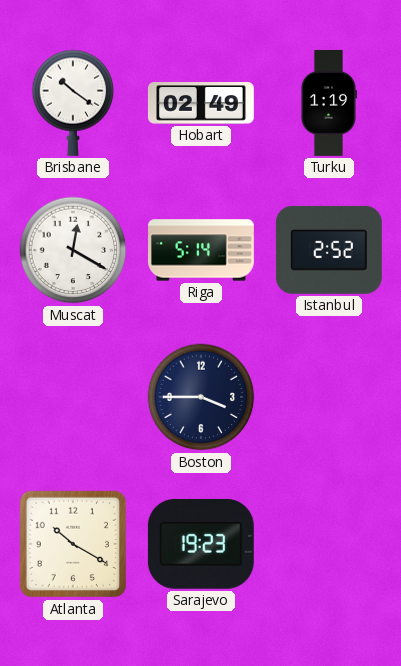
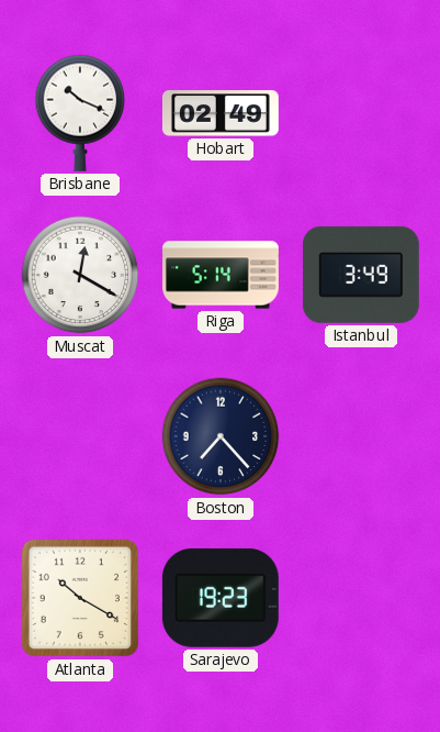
Brisbane: 10:21 -> 10:19 (80, 113)
Turku: 1:19 -> none (328, 103)
Istanbul: 2:52 -> 3:49 (361, 275)
Boston: 3:45 -> 7:23 (221, 436)
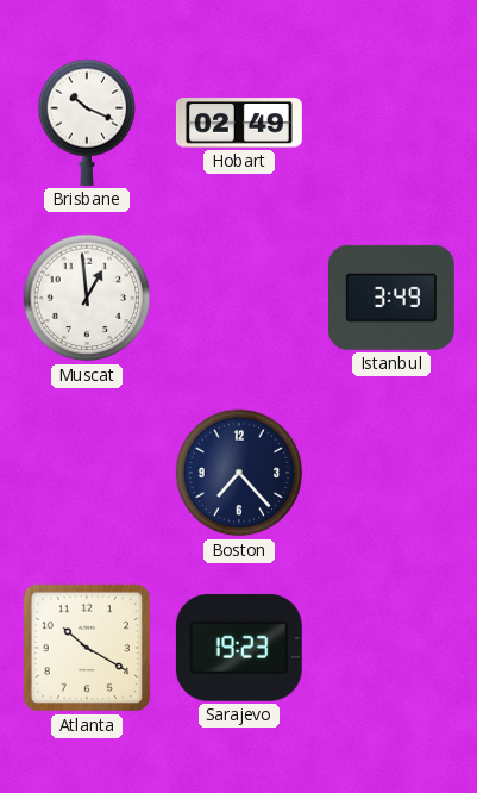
Muscat: 12:20 -> 12:59 (87, 298)
Riga: 5:14 -> none (222, 275)
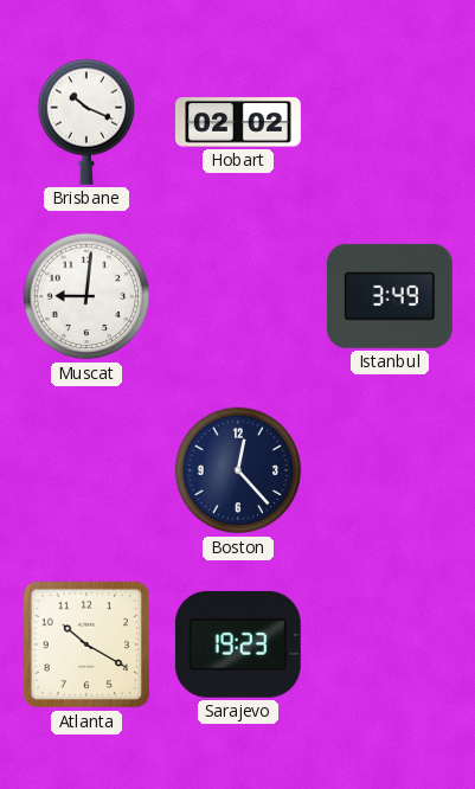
Hobart: 02:49 -> 02:02 (238, 122)
Muscat: 12:59 -> 9:01 (86, 296)
Boston: 7:23 -> 12:23 (238, 470)
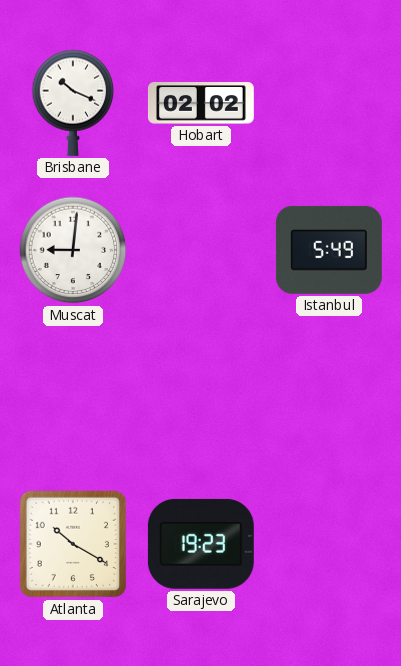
Istanbul: 3:49 -> 5:49 (329, 250)
Boston: 12:23 -> none (238, 470)
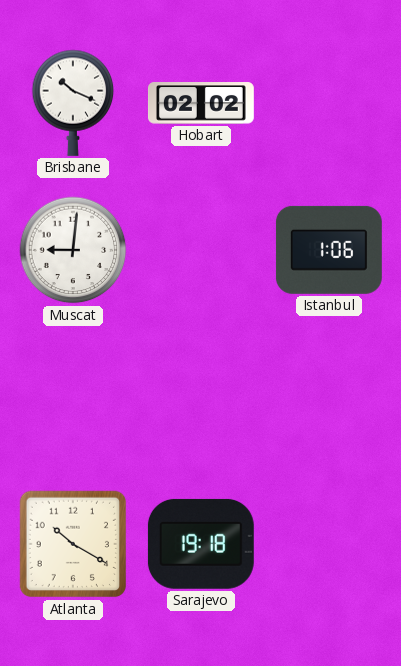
Istanbul: 5:49 -> 1:06 (329, 250)
Sarajevo: 19:23 -> 19:18 (201, 544)
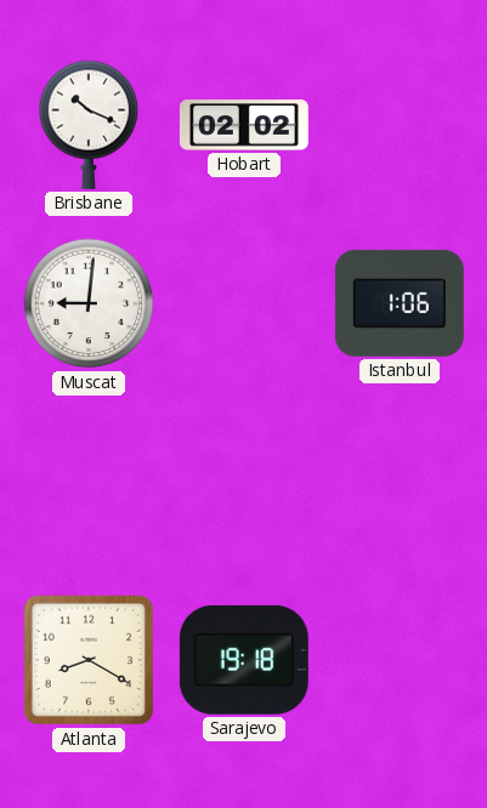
Atlanta: 10:20 -> 8:20 (89, 660)
